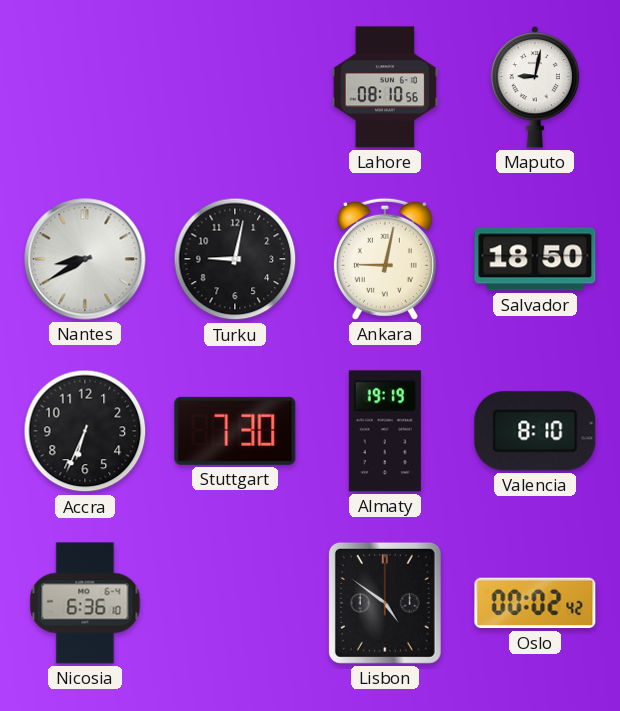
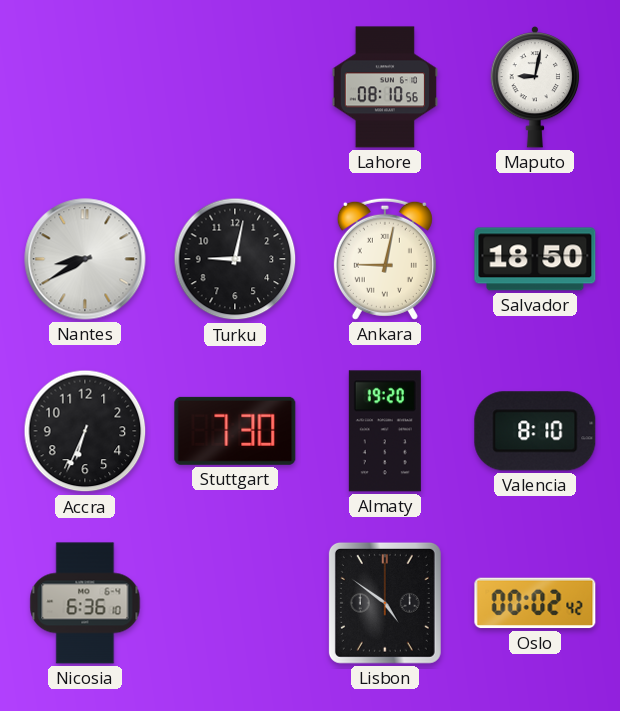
Almaty: 19:19 -> 19:20 (385, 431)
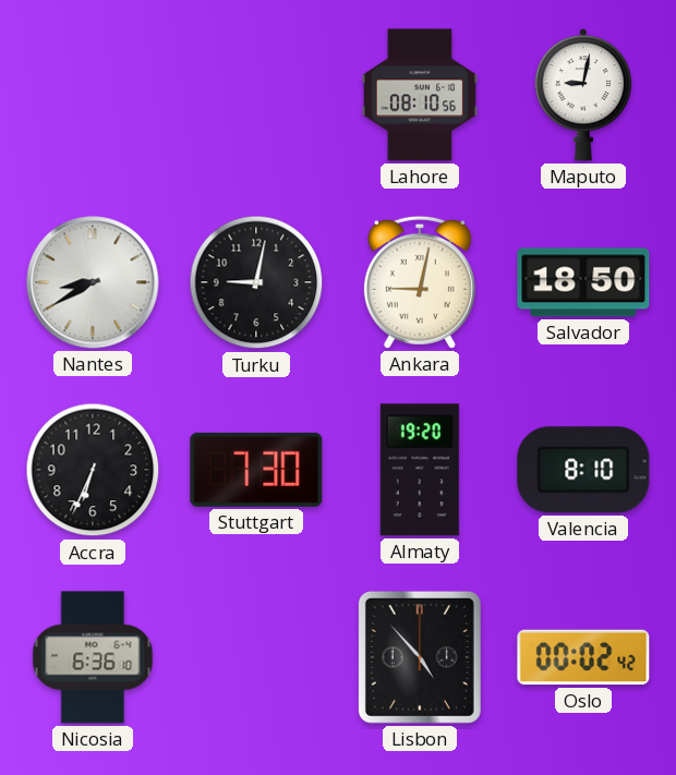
Lisbon: 4:51 -> 4:53 (420, 657)
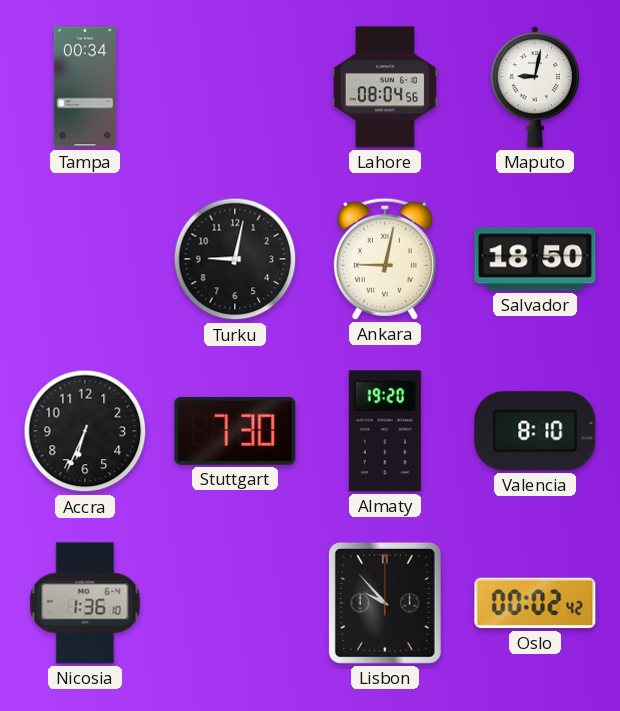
Tampa: none -> 00:34 (85, 87)
Lahore: 08:10 -> 08:04 (384, 87)
Nantes: 8:40 -> none (93, 282)
Nicosia: 6:36 -> 1:36 (85, 603)
Lisbon: 4:53 -> 9:53 (385, 603)
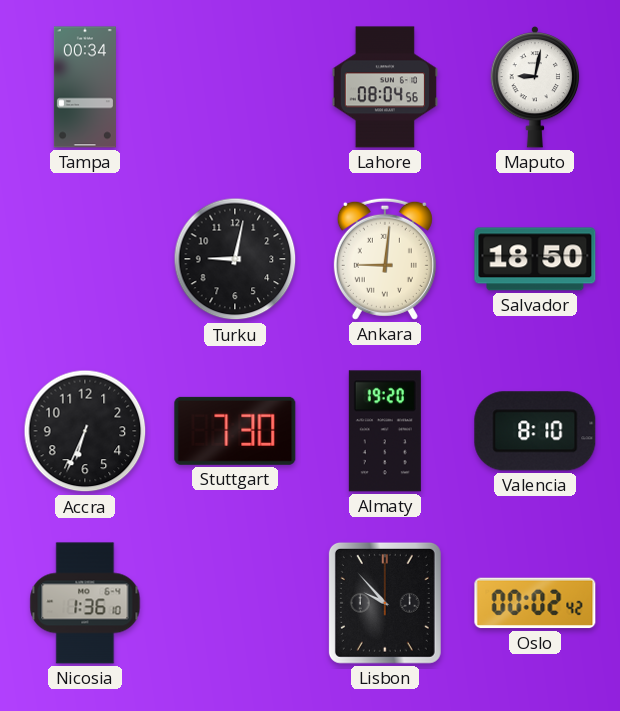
Ankara: 9:02 -> 9:01 (385, 259)
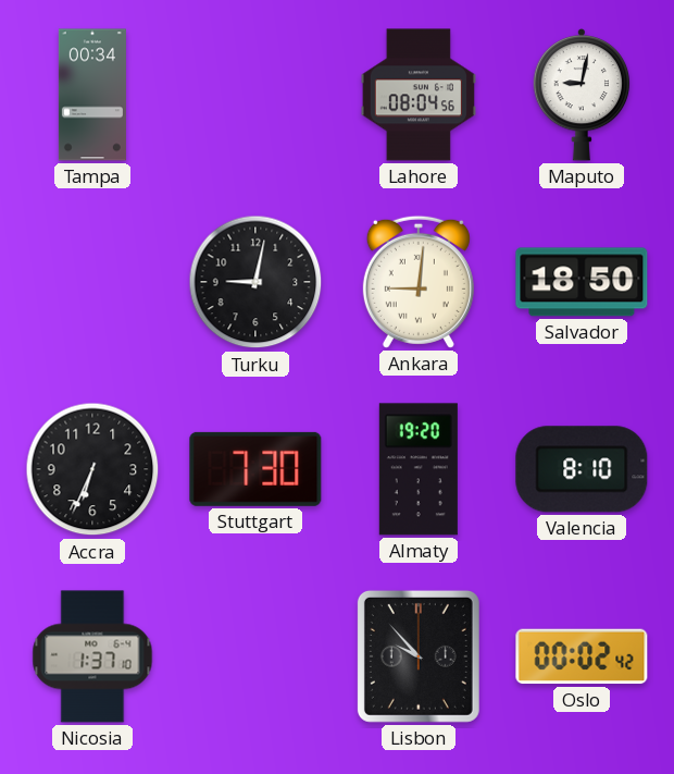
Nicosia: 1:36 -> 1:37 (92, 656)
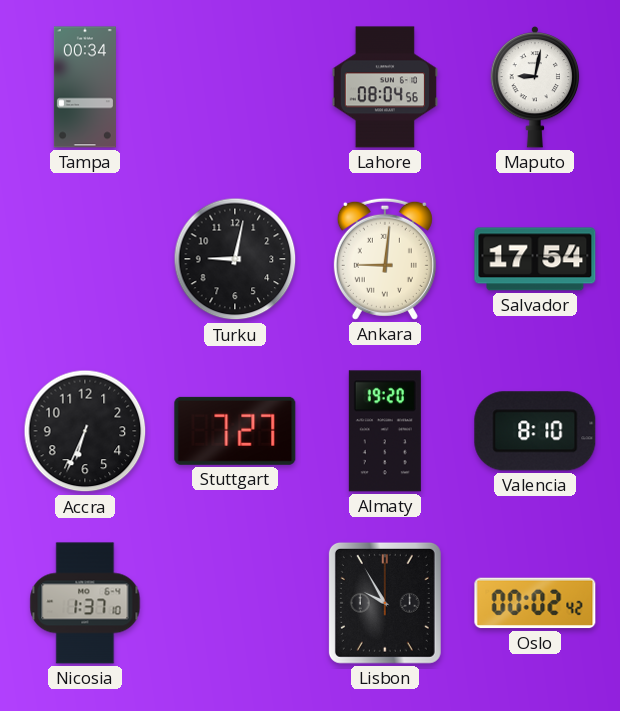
Salvador: 18:50 -> 17:54 (535, 259)
Stuttgart: 7:30 -> 7:27 (235, 431)
Lisbon: 9:53 -> 9:55 (385, 603)
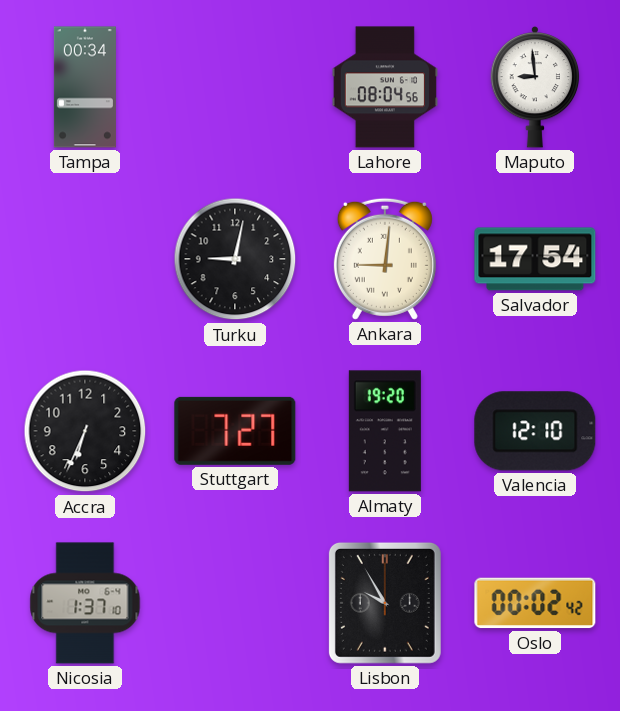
Maputo: 9:02 -> 8:59 (535, 87)
Valencia: 8:10 -> 12:10 (535, 431)
